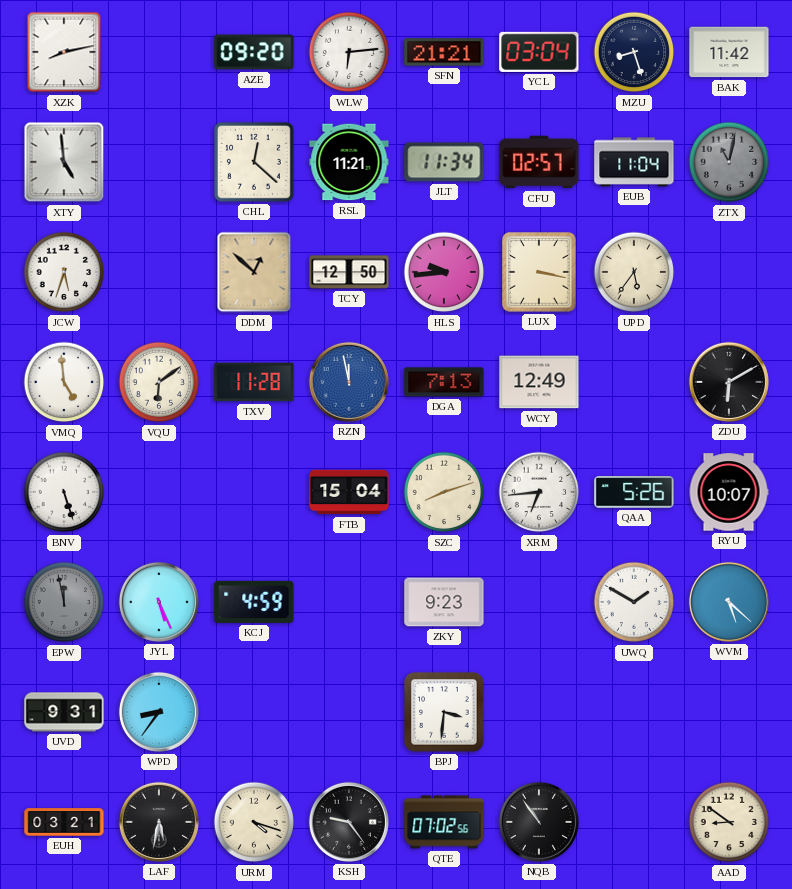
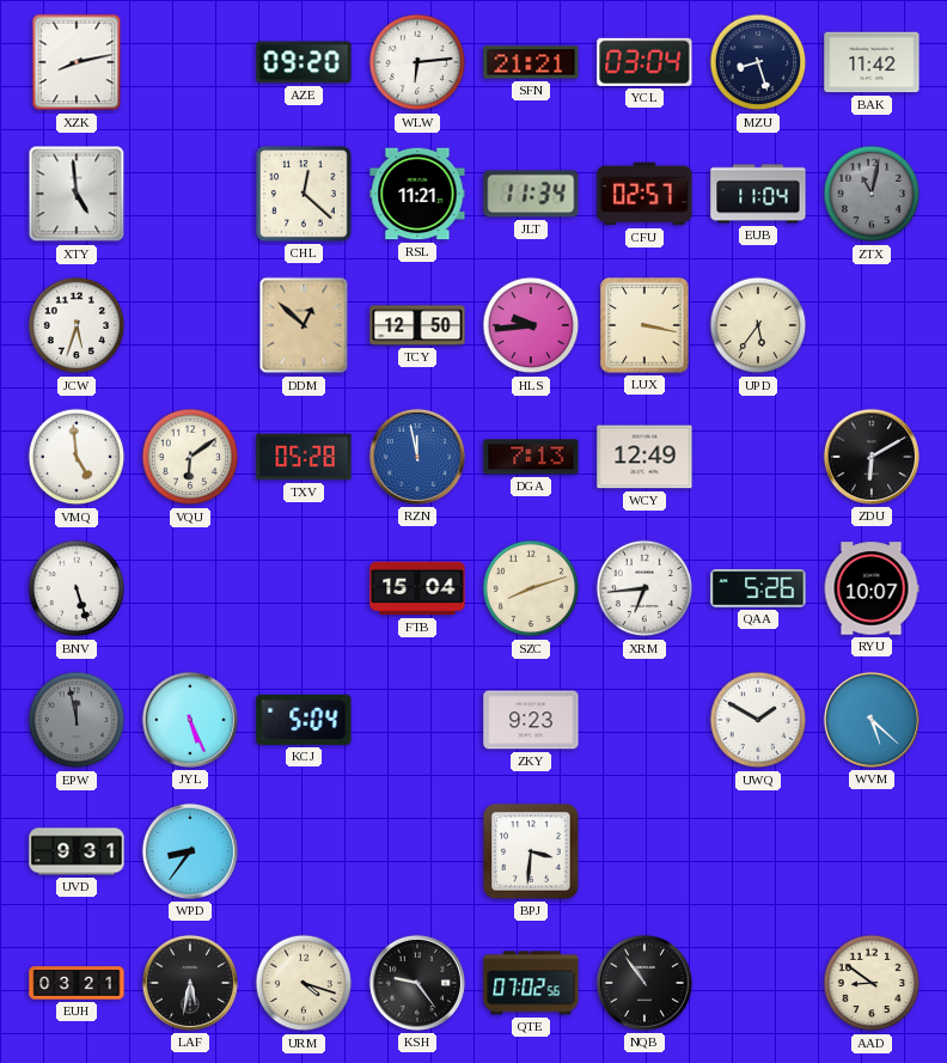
TXV: 11:28 -> 05:28 (304, 457)
KCJ: 4:59 -> 5:04 (304, 720)
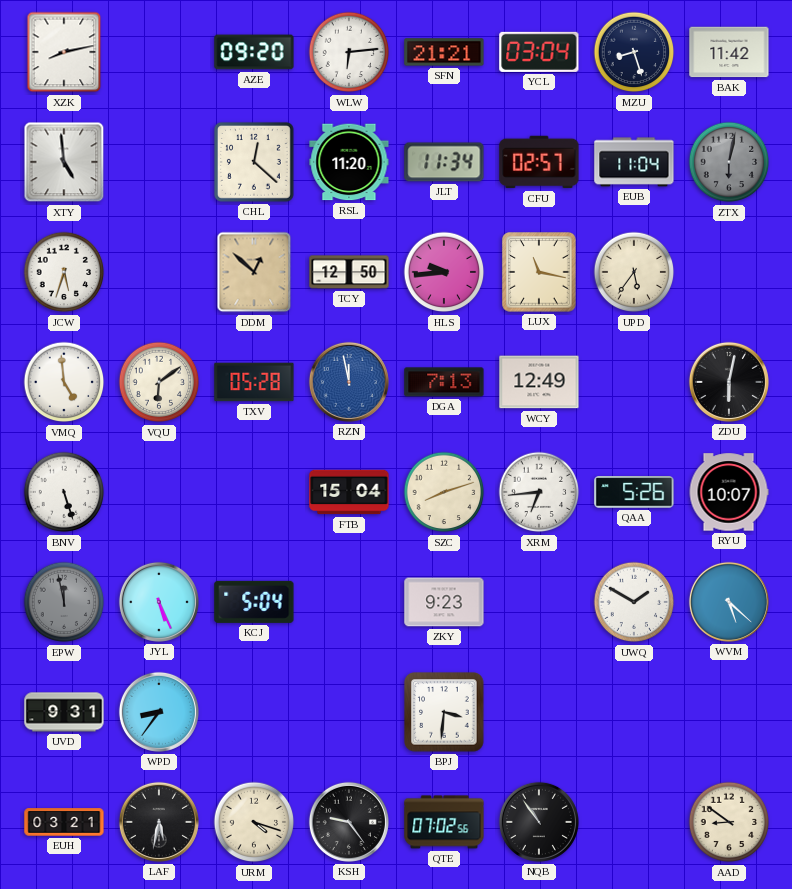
RSL: 11:21 -> 11:20 (349, 162)
ZTX: 11:02 -> 6:02 (729, 162)
LUX: 3:17 -> 11:17 (539, 272)
ZDU: 6:10 -> 6:02 (729, 382)
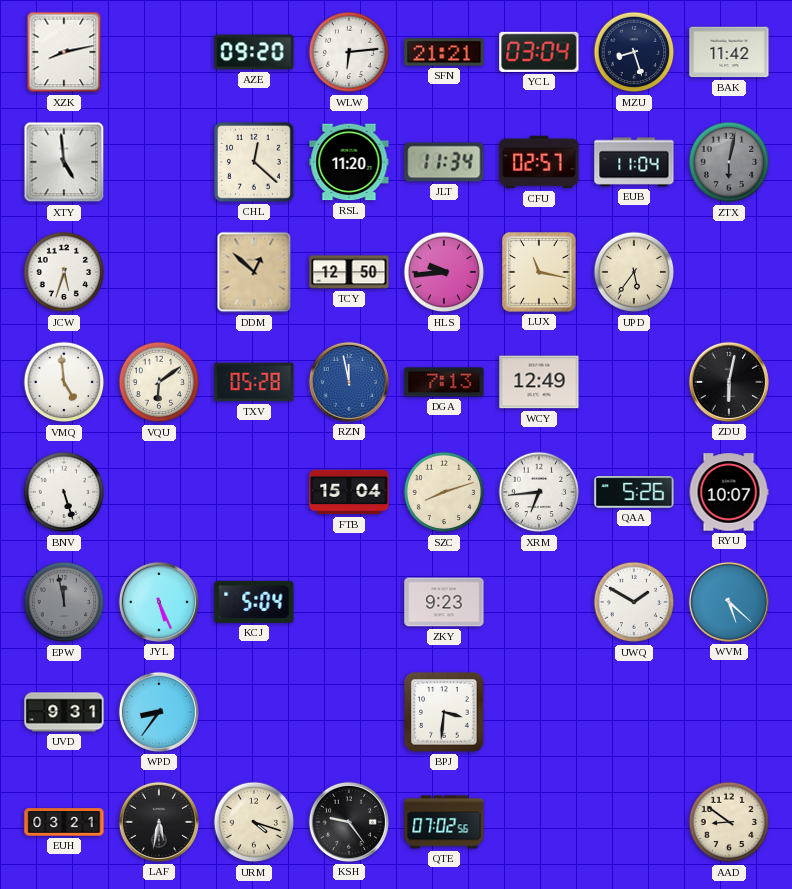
NQB: 10:54 -> none (539, 822)
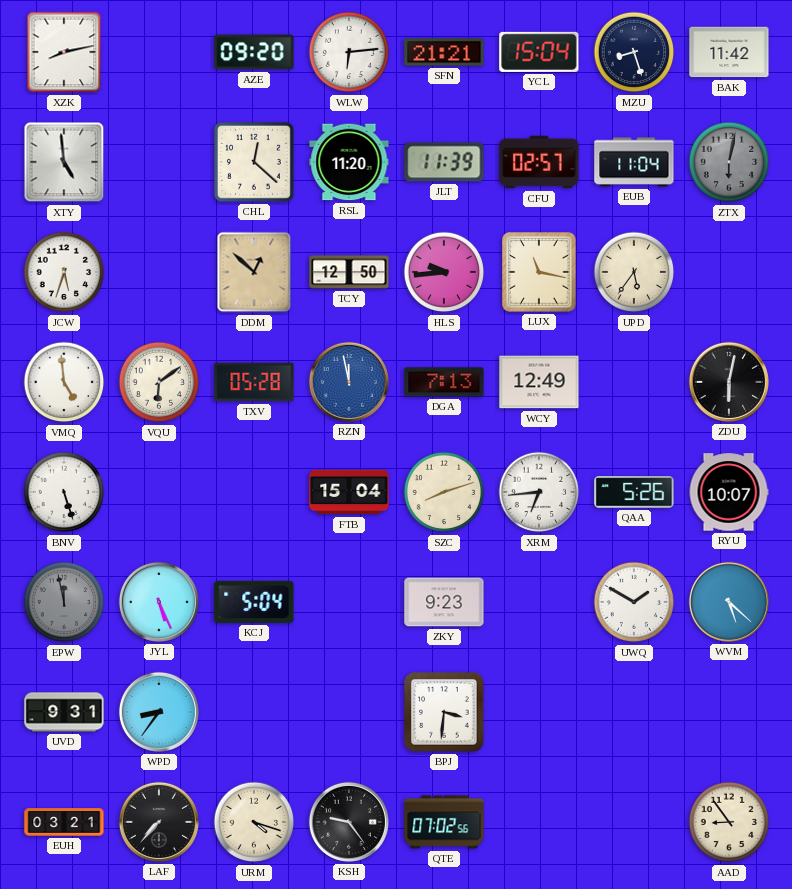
YCL: 03:04 -> 15:04 (539, 52)
JLT: 11:34 -> 11:39 (444, 162)
LAF: 5:32 -> 7:37 (159, 822)
AAD: 8:51 -> 8:54 (729, 822)
